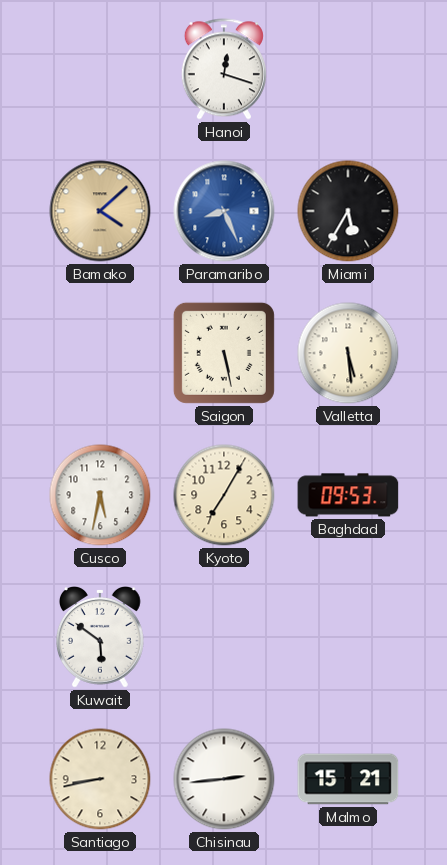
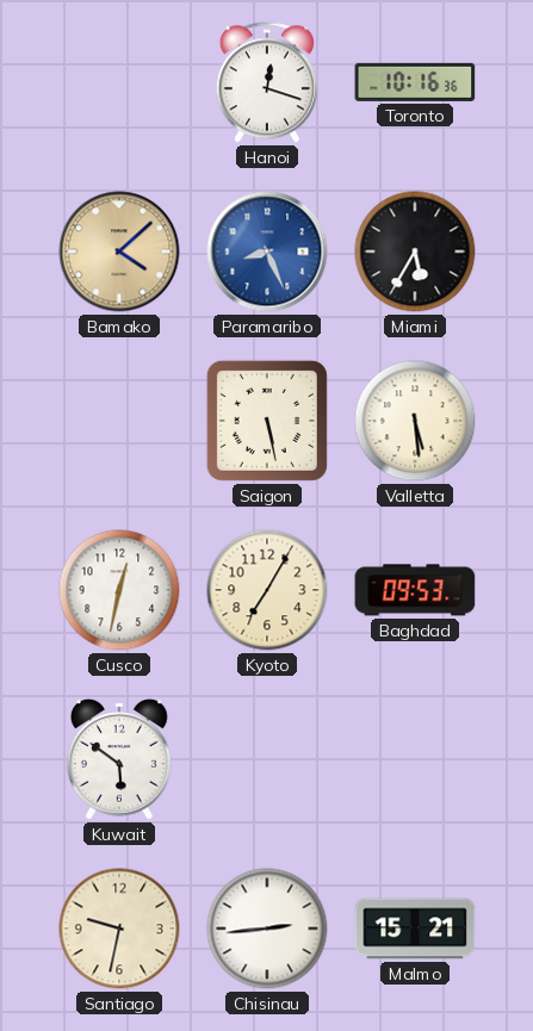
Toronto: none -> 10:16 (415, 82)
Cusco: 5:32 -> 12:32 (119, 590)
Santiago: 8:43 -> 9:32 (119, 928)
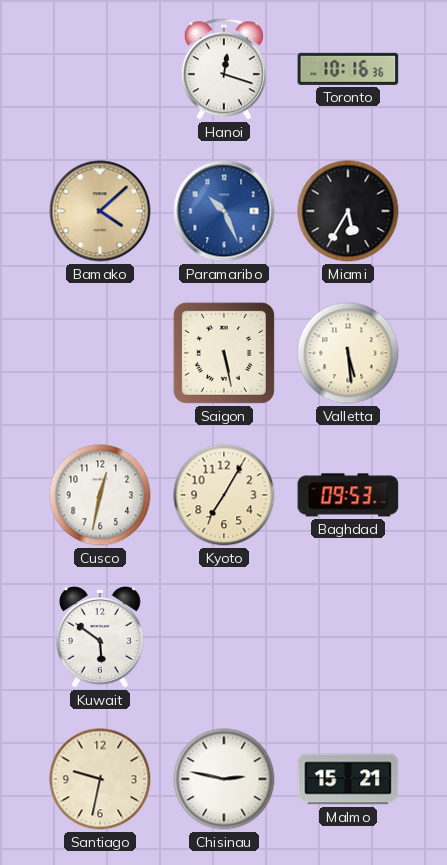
Paramaribo: 8:26 -> 10:26 (224, 211)
Chisinau: 2:44 -> 2:47 (224, 779)
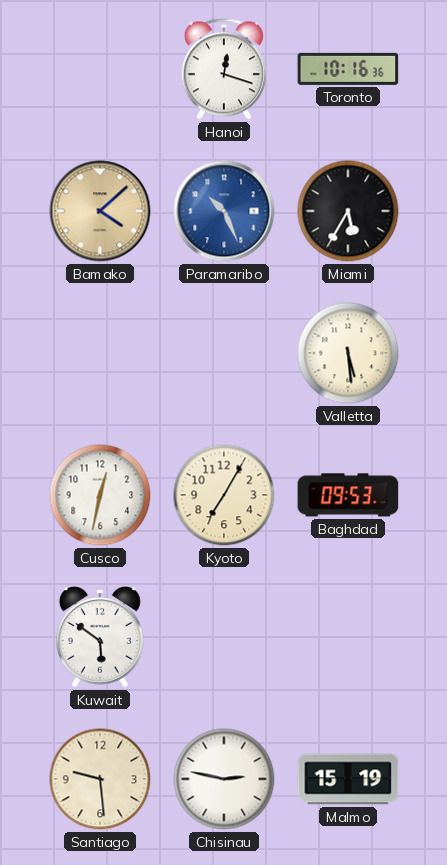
Saigon: 5:28 -> none (224, 353)
Santiago: 9:32 -> 9:29 (100, 779)
Malmo: 15:21 -> 15:19 (348, 779)
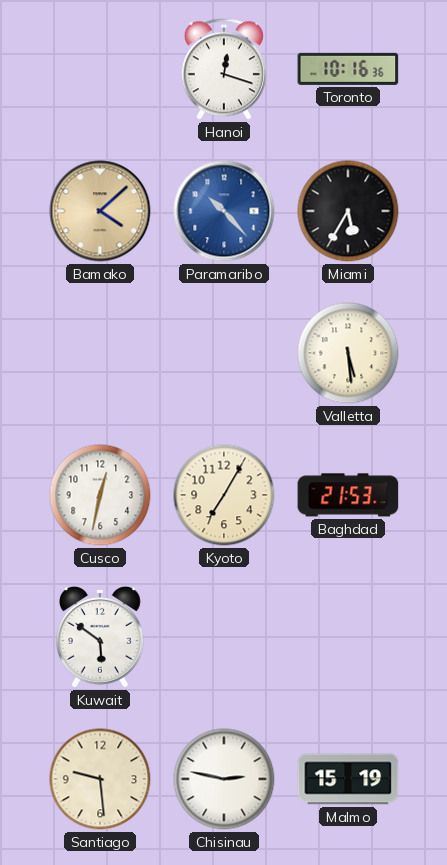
Paramaribo: 10:26 -> 10:23 (224, 211)
Baghdad: 09:53 -> 21:53 (348, 495)
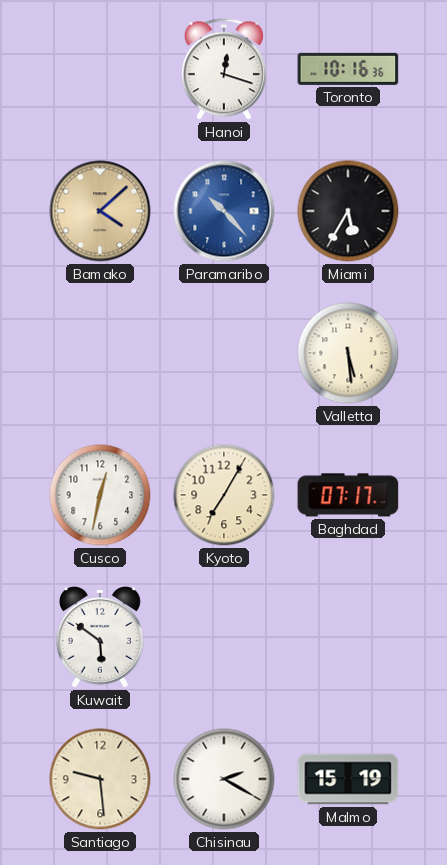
Baghdad: 21:53 -> 07:17 (348, 495)
Chisinau: 2:47 -> 2:20 (224, 779)
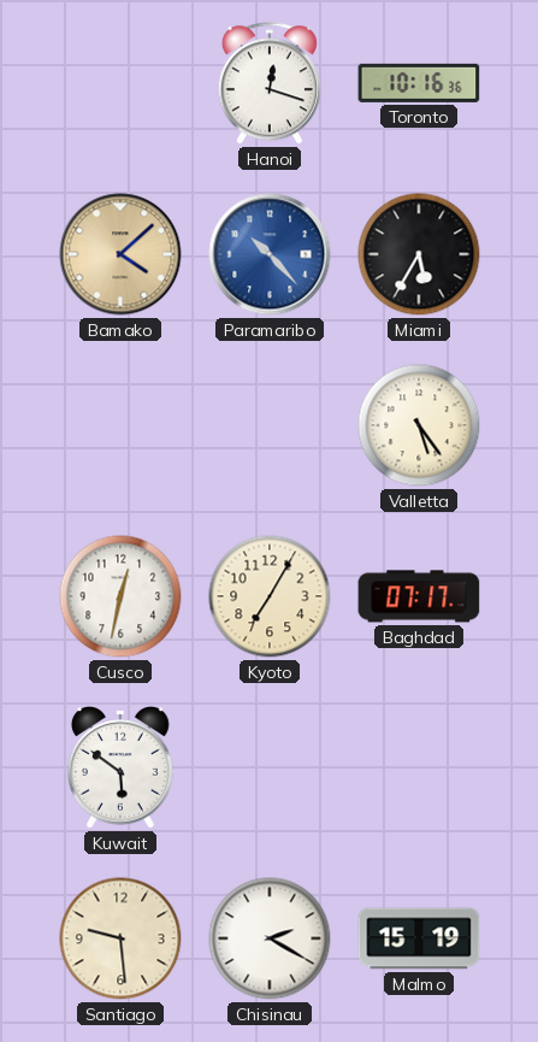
Valletta: 5:29 -> 5:24 (419, 425)
